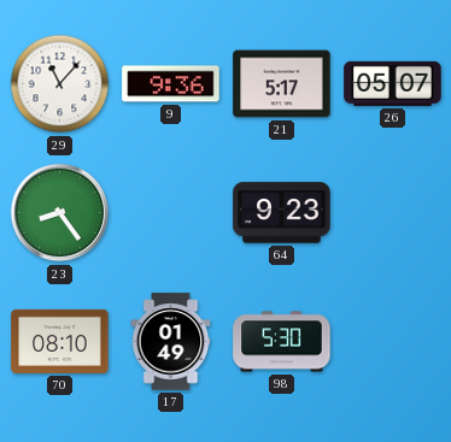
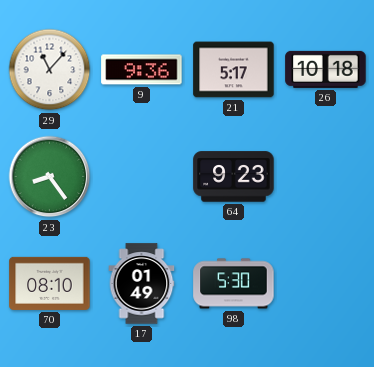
26: 05:07 -> 10:18 (326, 69)
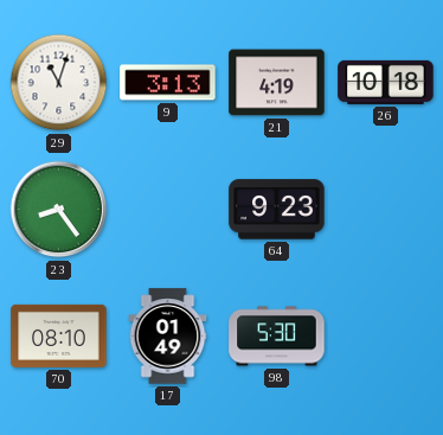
29: 11:07 -> 11:03 (59, 83)
9: 9:36 -> 3:13 (168, 83)
21: 5:17 -> 4:19 (277, 83)
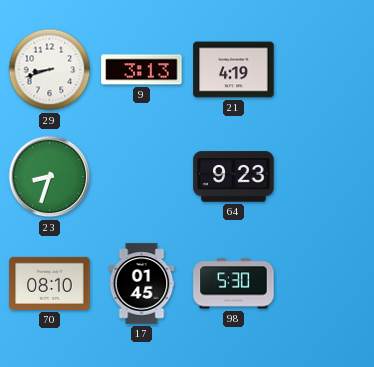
29: 11:03 -> 8:42 (50, 70)
26: 10:18 -> none (386, 82)
23: 8:24 -> 8:33 (50, 177)
17: 01:49 -> 01:45 (142, 284)
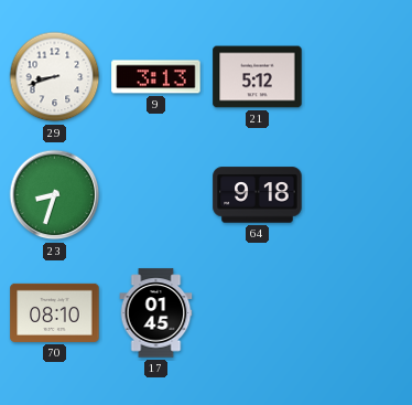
21: 4:19 -> 5:12 (258, 77)
64: 9:23 -> 9:18 (258, 195)
98: 5:30 -> none (234, 284)
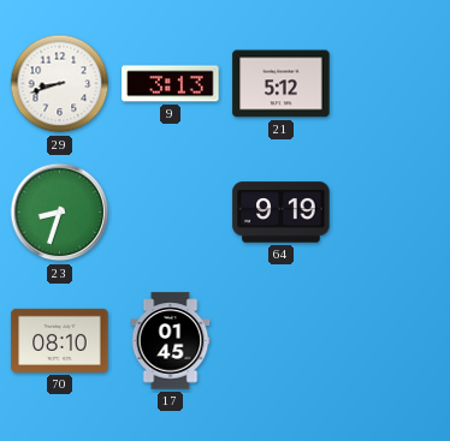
64: 9:18 -> 9:19 (282, 213)
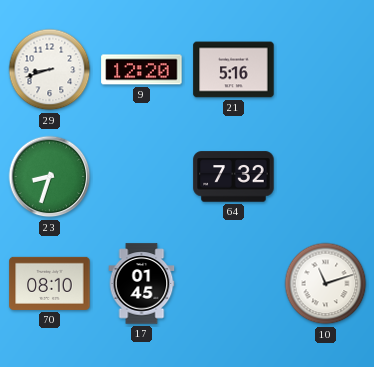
9: 3:13 -> 12:20 (142, 70)
21: 5:12 -> 5:16 (234, 70)
64: 9:19 -> 7:32 (234, 177)
10: none -> 11:12 (326, 284)
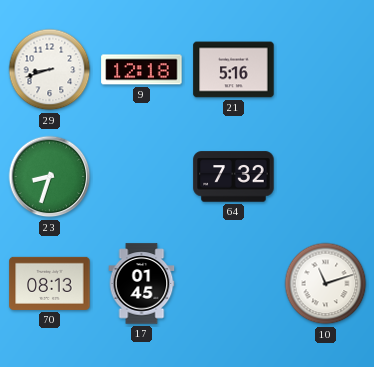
9: 12:20 -> 12:18 (142, 70)
70: 08:10 -> 08:13 (50, 283)
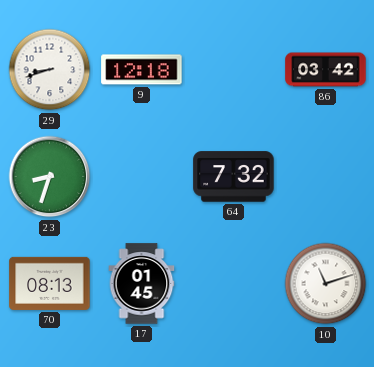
21: 5:16 -> none (234, 70)
86: none -> 03:42 (326, 70)
